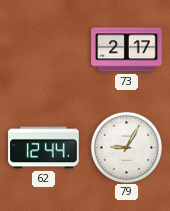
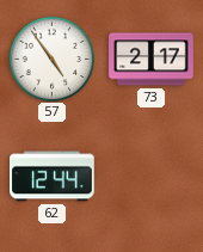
57: none -> 4:54 (51, 59)
79: 9:05 -> none (126, 147)
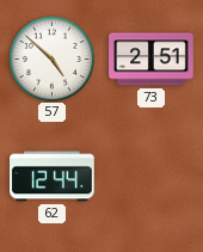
57: 4:54 -> 4:52 (51, 59)
73: 2:17 -> 2:51 (152, 60)
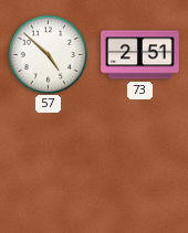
62: 12:44 -> none (53, 177)
